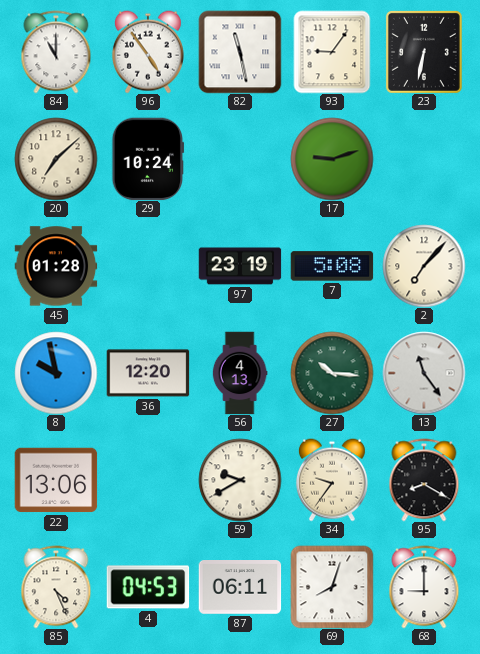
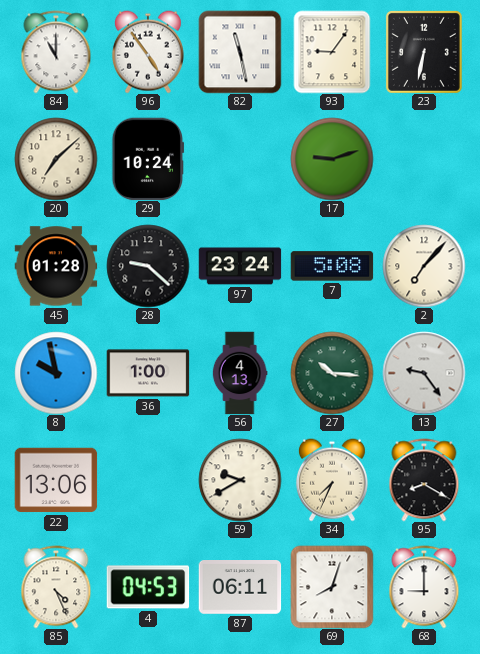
28: none -> 9:22 (148, 266)
97: 23:19 -> 23:24 (240, 266)
36: 12:20 -> 1:00 (148, 373)
13: 11:24 -> 9:24 (424, 373)
34: 9:36 -> 7:34 (332, 480)
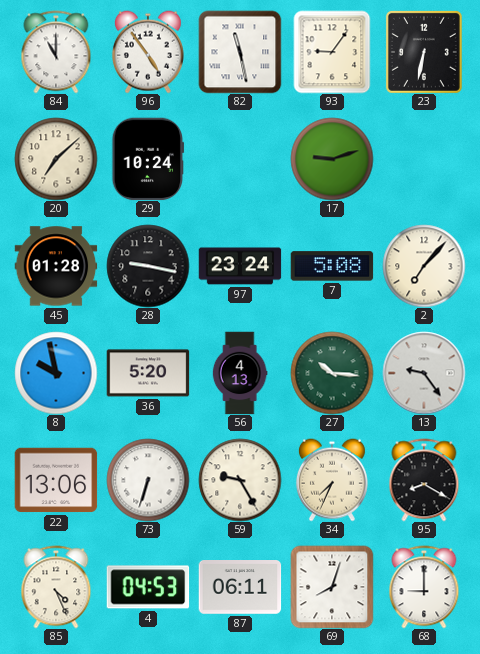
28: 9:22 -> 9:17 (148, 266)
36: 1:00 -> 5:20 (148, 373)
73: none -> 6:33 (148, 480)
59: 9:40 -> 9:25 (240, 480)
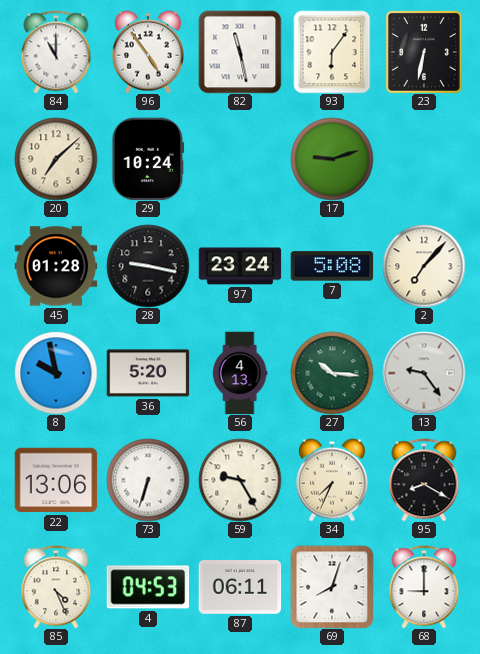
93: 9:06 -> 6:06 (332, 52)
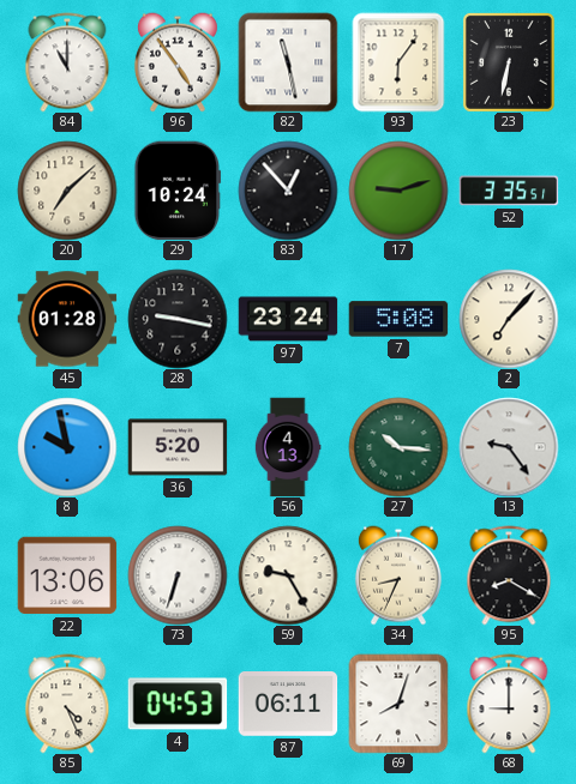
83: none -> 12:53 (288, 191)
52: none -> 3:35 (509, 191)
34: 7:34 -> 8:34 (398, 575)
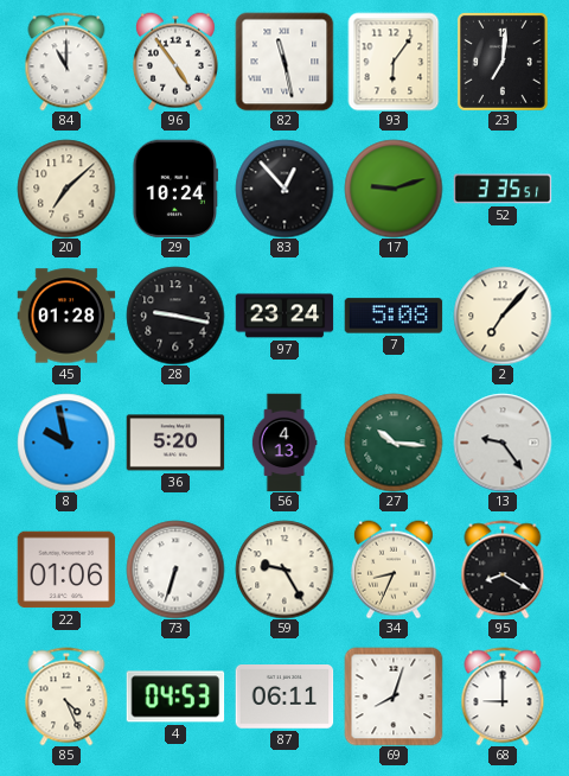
23: 6:32 -> 7:01 (503, 62)
22: 13:06 -> 01:06 (66, 570)
